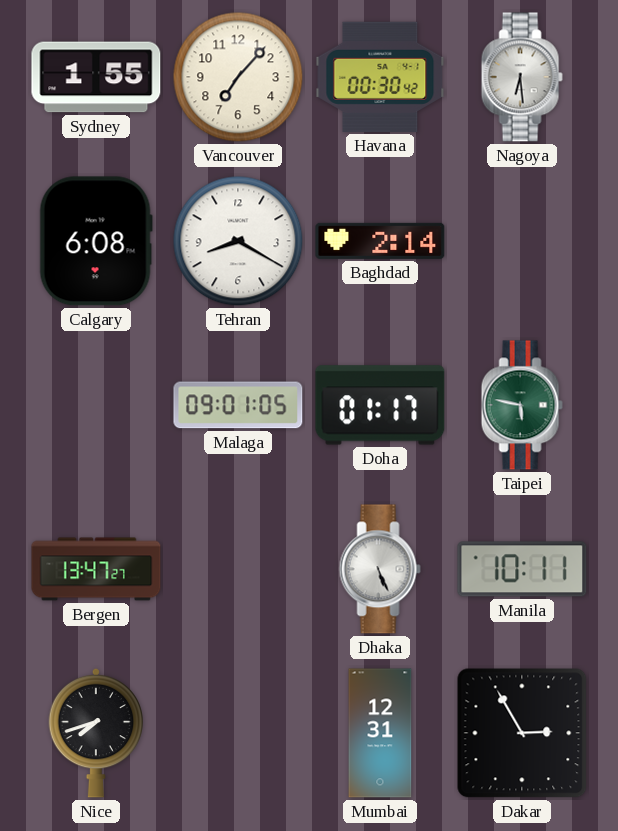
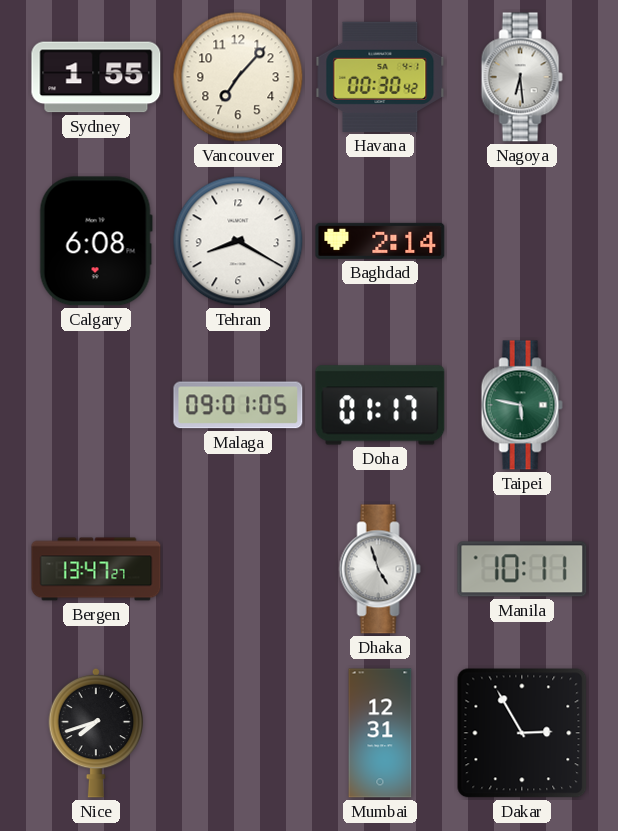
Dhaka: 5:26 -> 4:57 (380, 569)
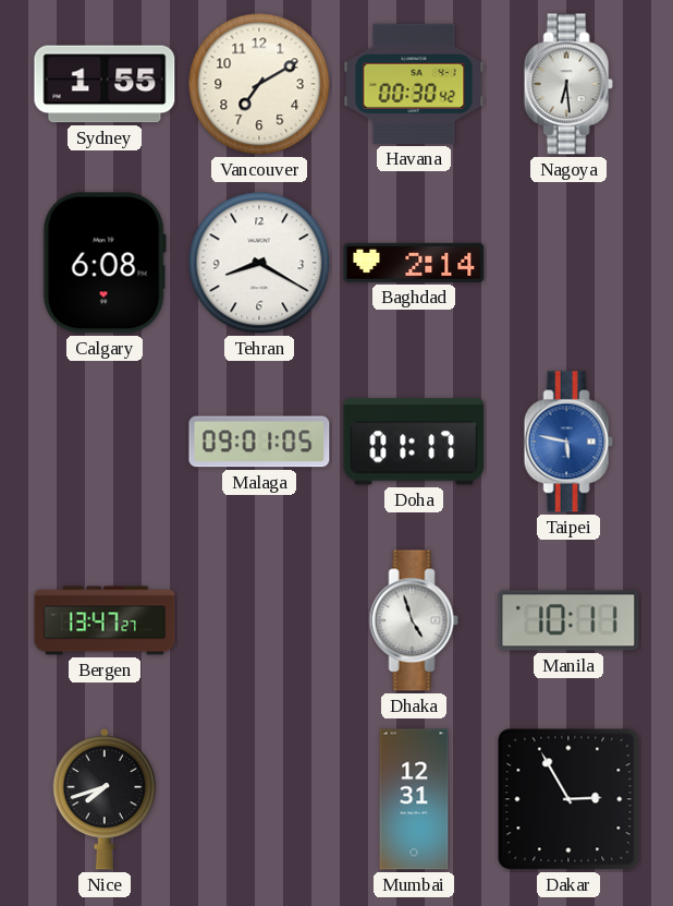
Vancouver: 7:07 -> 7:10 (259, 84)
Taipei dial: green -> blue (568, 442)
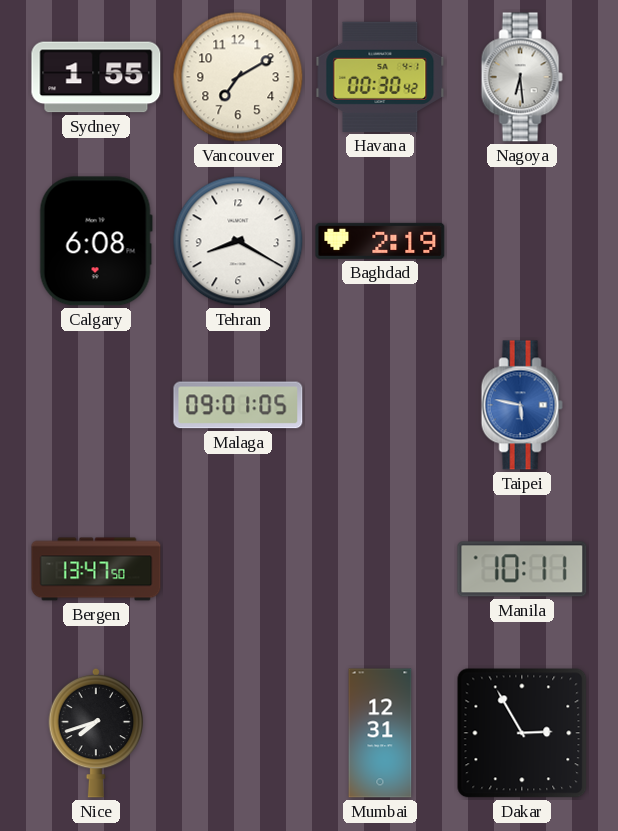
Baghdad: 2:14 -> 2:19 (380, 241)
Doha: 01:17 -> none (414, 442)
Bergen: 13:47:27 -> 13:47:50 (96, 569)
Dhaka: 4:57 -> none (414, 620)
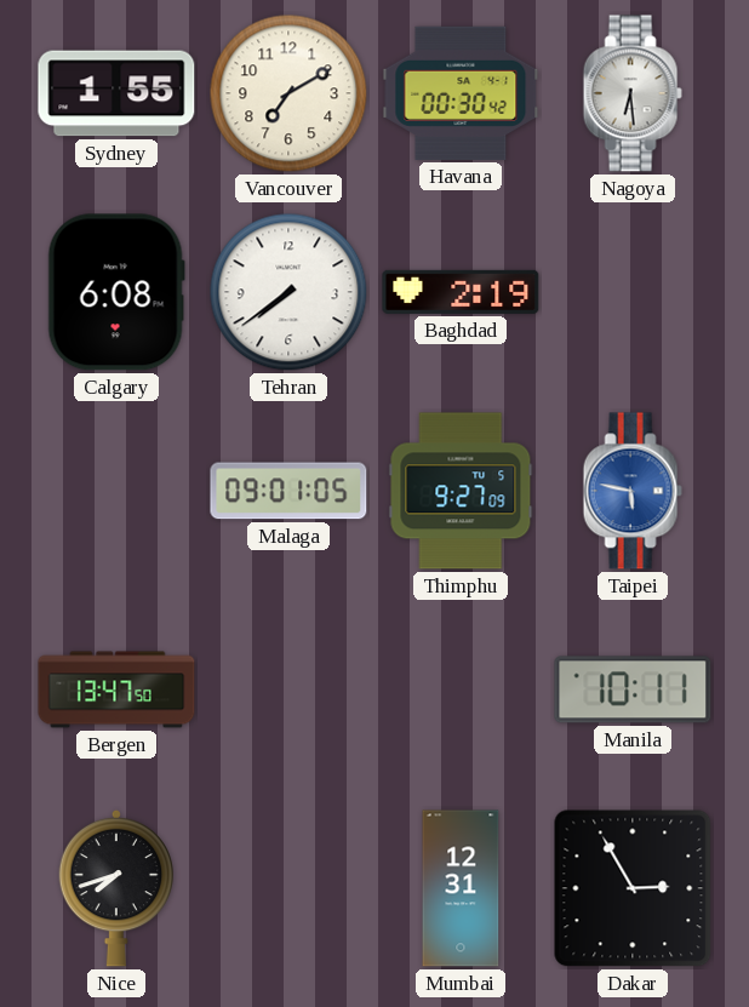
Tehran: 8:20 -> 7:39 (288, 292)
Thimphu: none -> 9:27 (461, 491)
